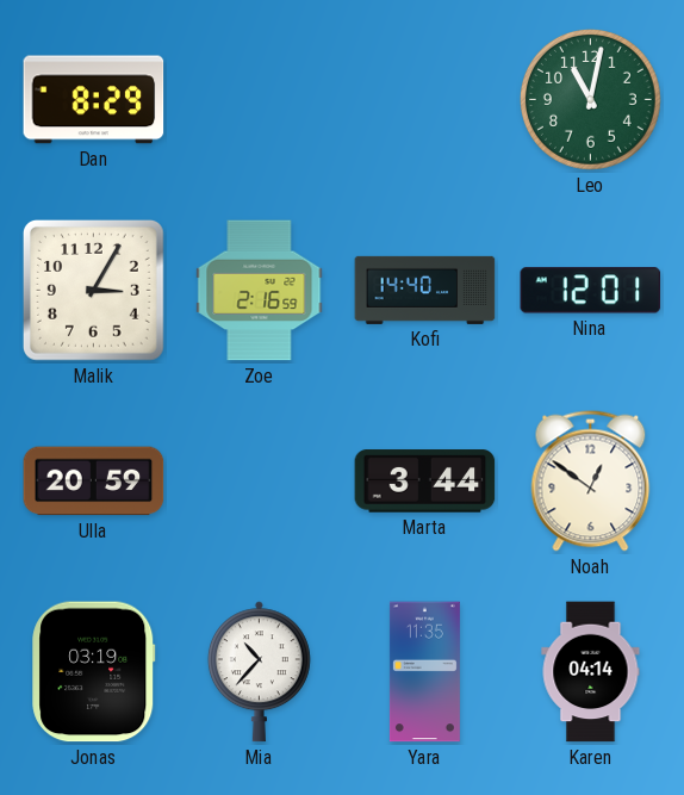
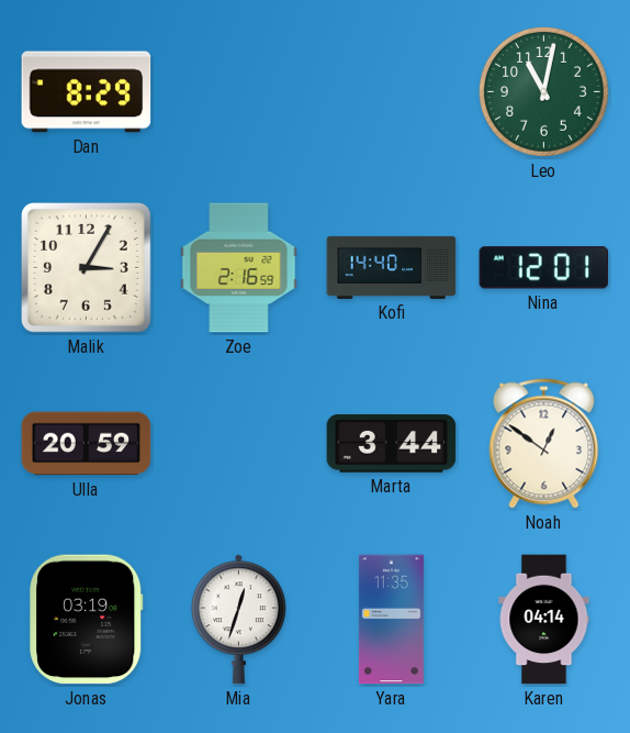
Mia: 10:37 -> 12:33 (238, 620)
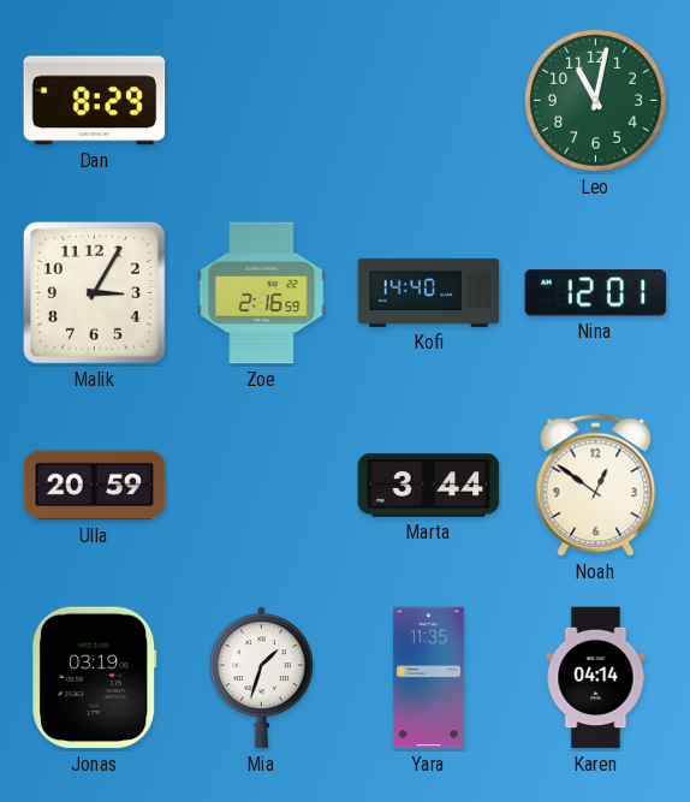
Mia: 12:33 -> 1:33 (261, 678)
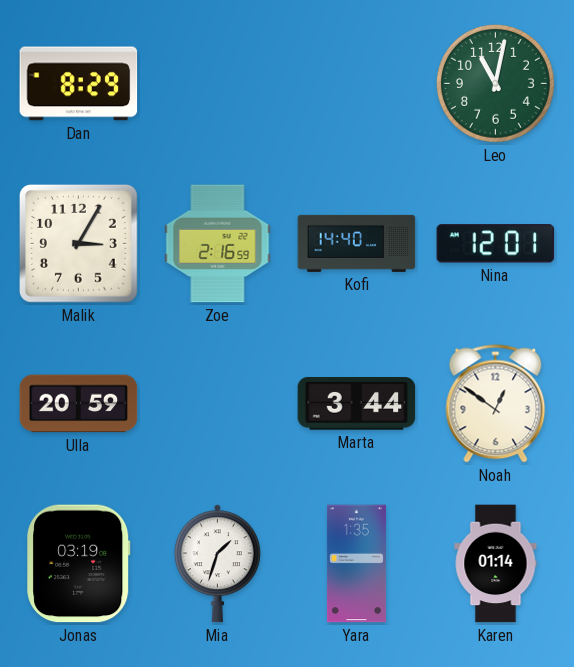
Yara: 11:35 -> 1:35 (356, 564)
Karen: 04:14 -> 01:14 (496, 564)
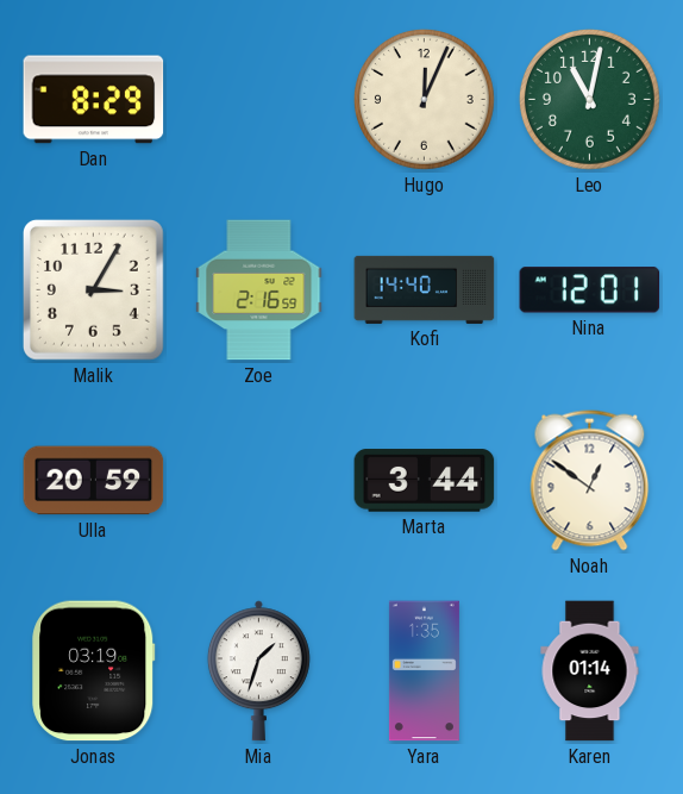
Hugo: none -> 12:04 (424, 99)
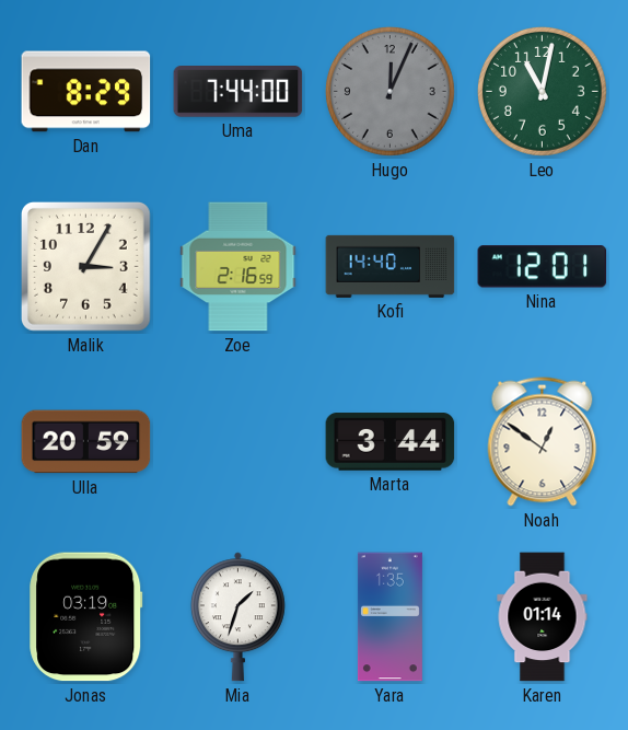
Uma: none -> 7:44 (239, 92)
Hugo dial: cream -> grey (389, 91)
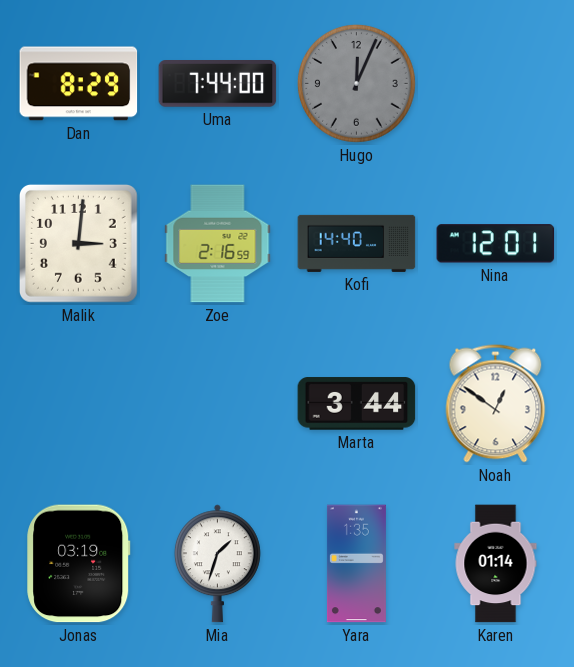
Leo: 11:02 -> none (542, 91)
Malik: 3:05 -> 3:01 (79, 243)
Ulla: 20:59 -> none (86, 442)
